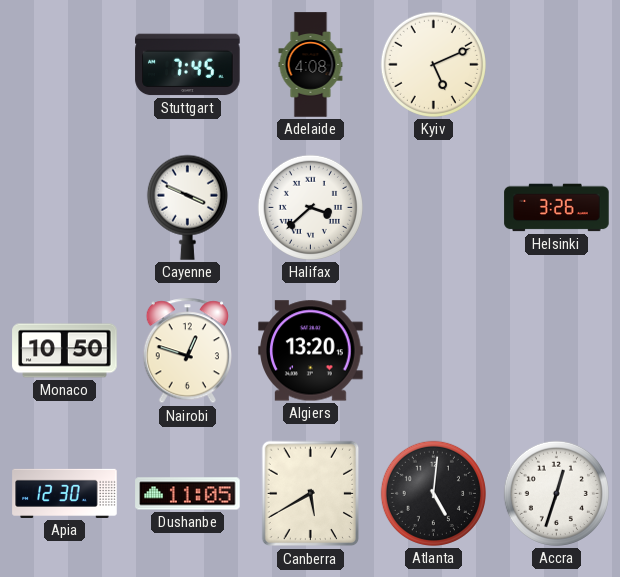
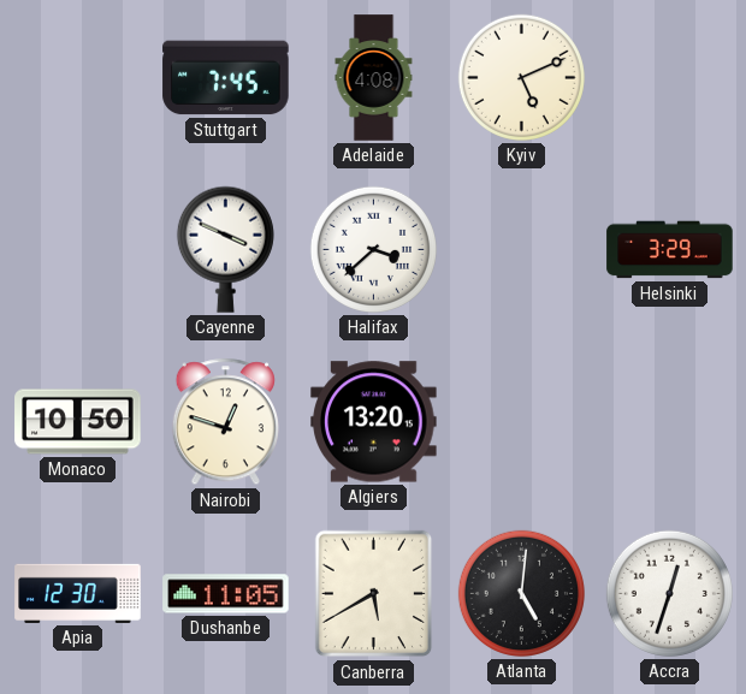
Helsinki: 3:26 -> 3:29 (670, 250)
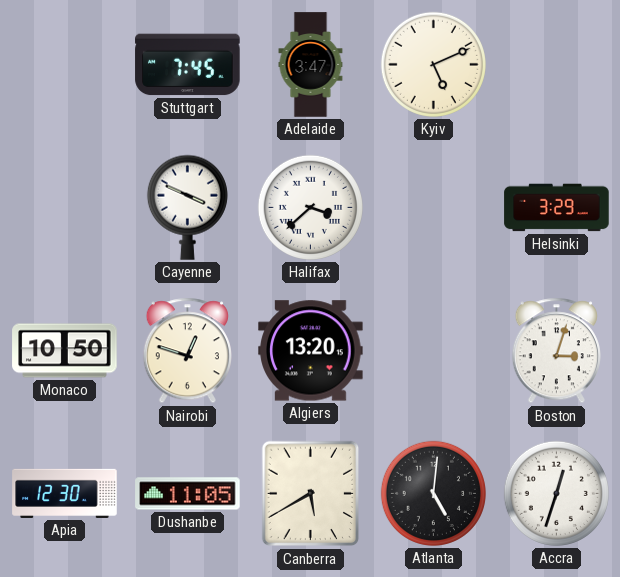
Adelaide: 4:08 -> 3:47 (311, 65)
Boston: none -> 3:03 (556, 351)
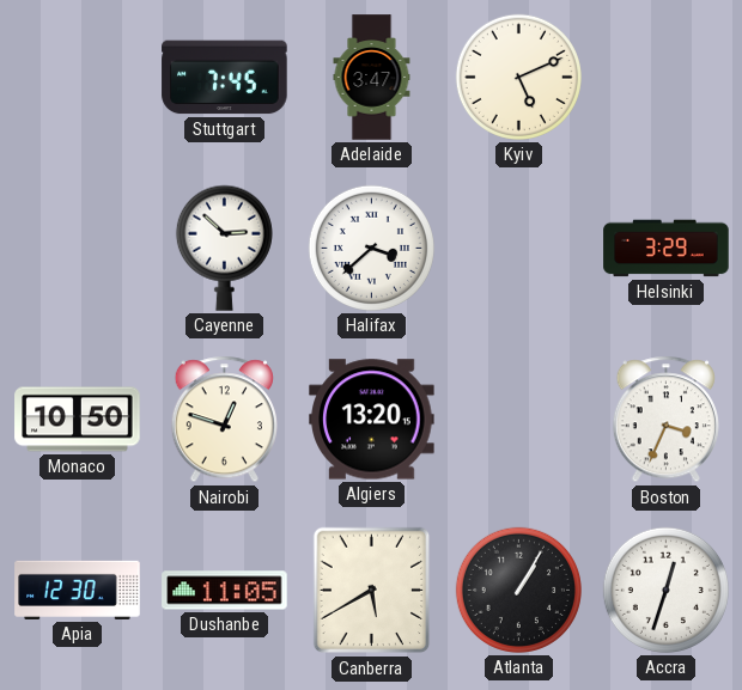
Cayenne: 3:49 -> 2:52 (224, 248)
Boston: 3:03 -> 3:34 (665, 420)
Atlanta: 5:01 -> 1:05 (518, 590)
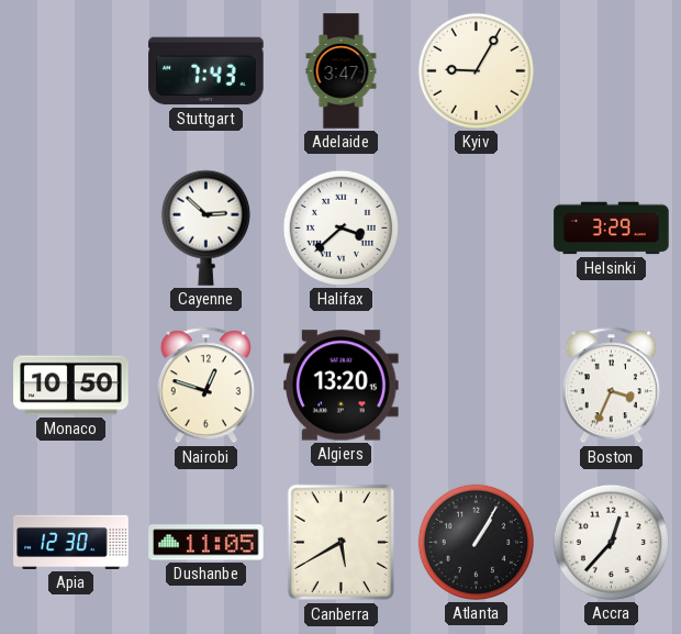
Stuttgart: 7:45 -> 7:43 (206, 71)
Kyiv: 5:11 -> 9:05 (476, 70)
Accra: 12:33 -> 12:37 (611, 542)
